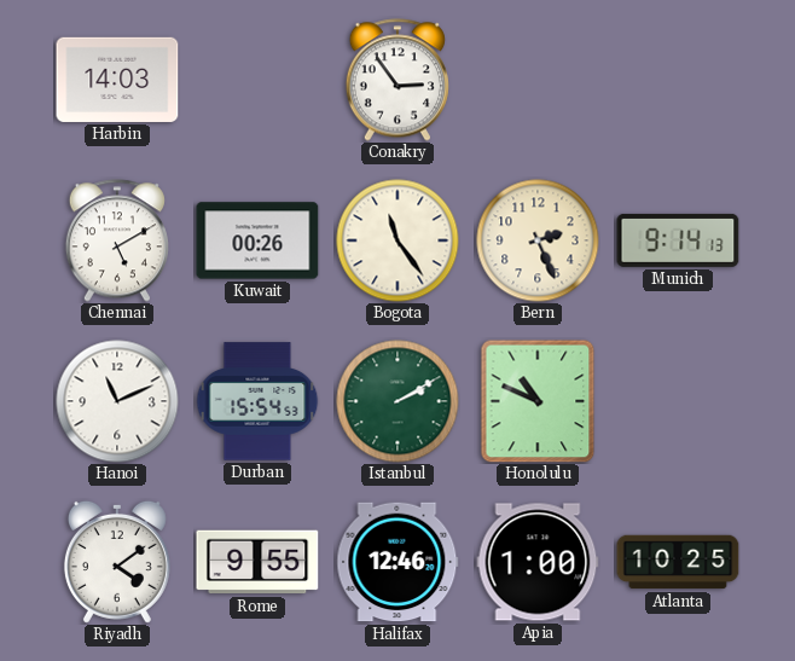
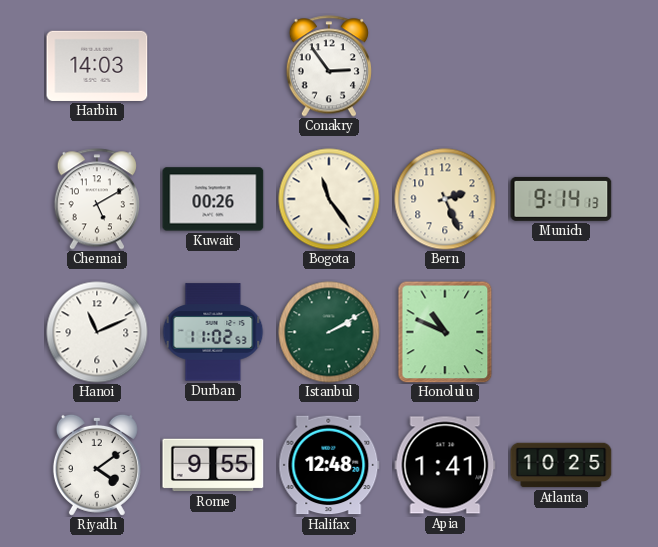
Durban: 15:54 -> 11:02 (213, 332)
Halifax: 12:46 -> 12:48 (329, 465)
Apia: 1:00 -> 1:41 (445, 465)
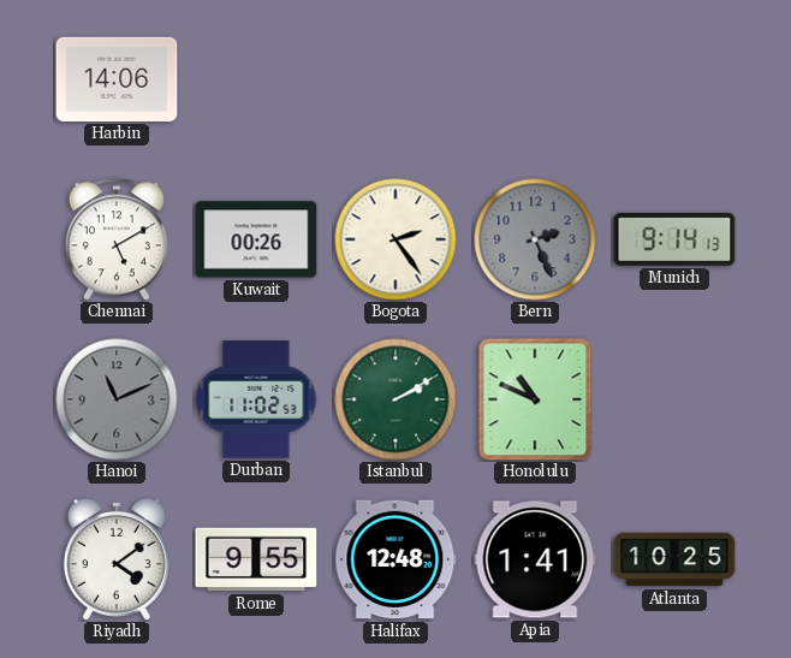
Harbin: 14:03 -> 14:06 (117, 79)
Conakry: 2:54 -> none (329, 66)
Bogota: 11:24 -> 2:24 (395, 239)
Bern dial: cream -> grey (535, 239)
Hanoi dial: white -> grey (117, 399)
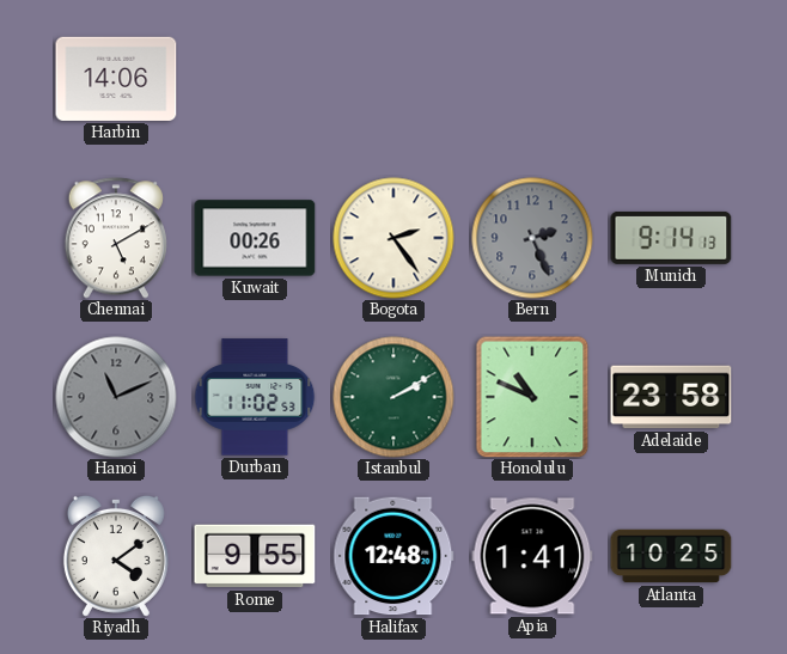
Adelaide: none -> 23:58 (671, 397)
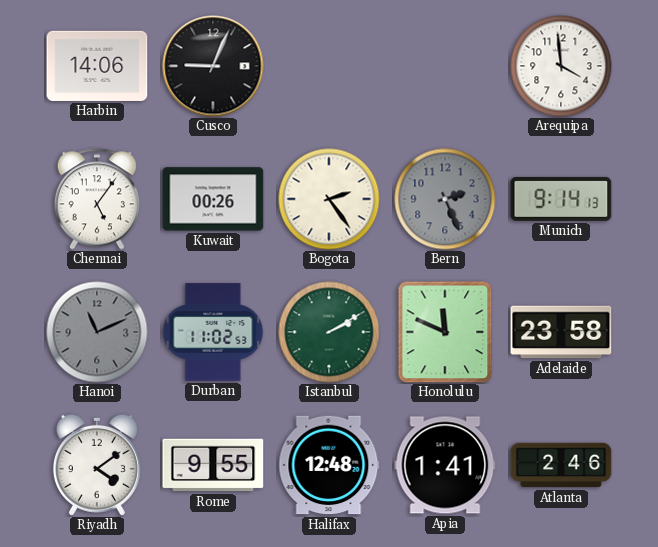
Cusco: none -> 9:04 (213, 66)
Arequipa: none -> 3:59 (561, 66)
Chennai: 5:10 -> 5:06 (97, 199)
Honolulu: 10:49 -> 11:49 (445, 332)
Atlanta: 10:25 -> 2:46 (561, 465)
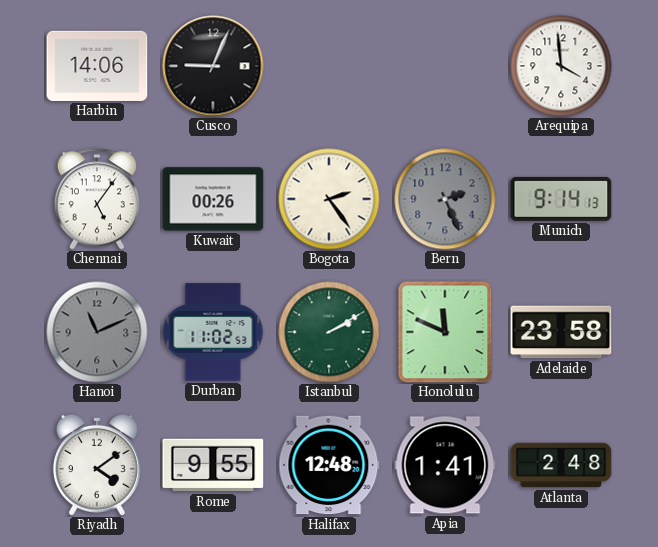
Atlanta: 2:46 -> 2:48 (561, 465)
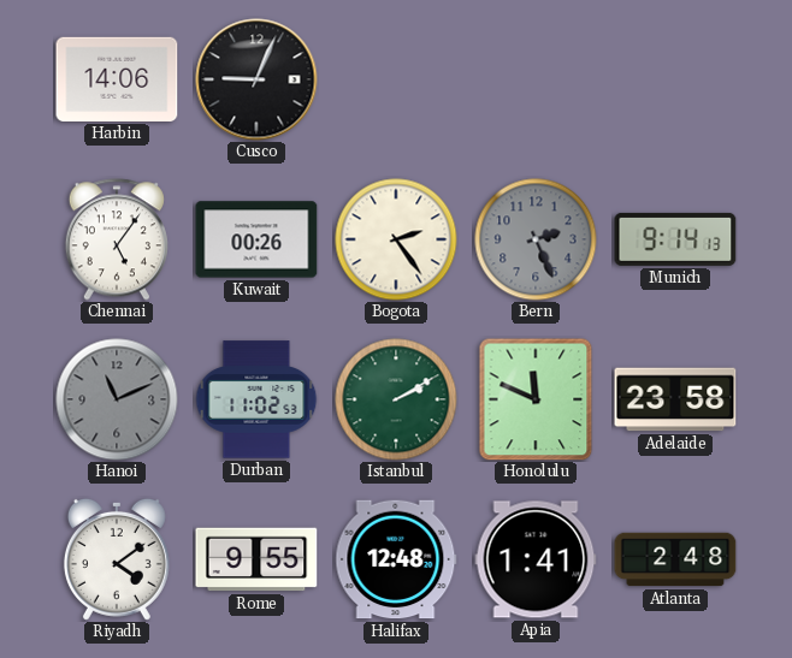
Arequipa: 3:59 -> none (561, 66)
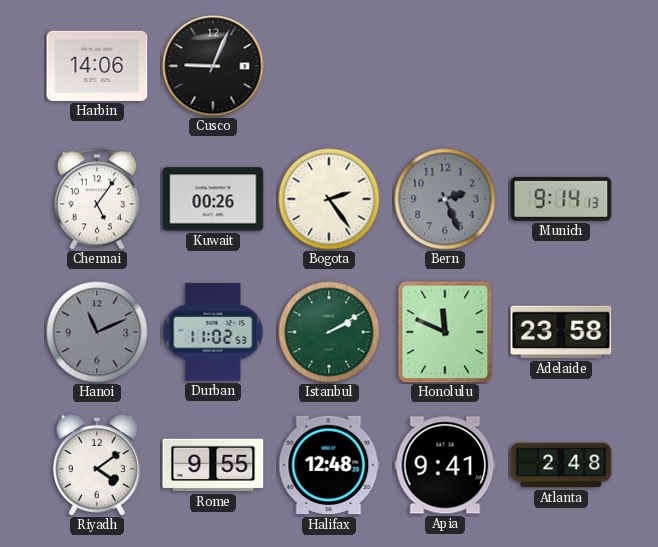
Apia: 1:41 -> 9:41 (445, 465)
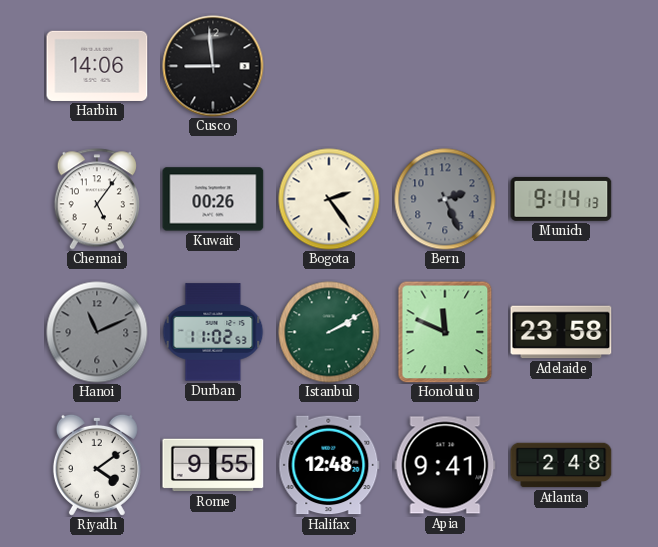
Cusco: 9:04 -> 8:59 (213, 66)
